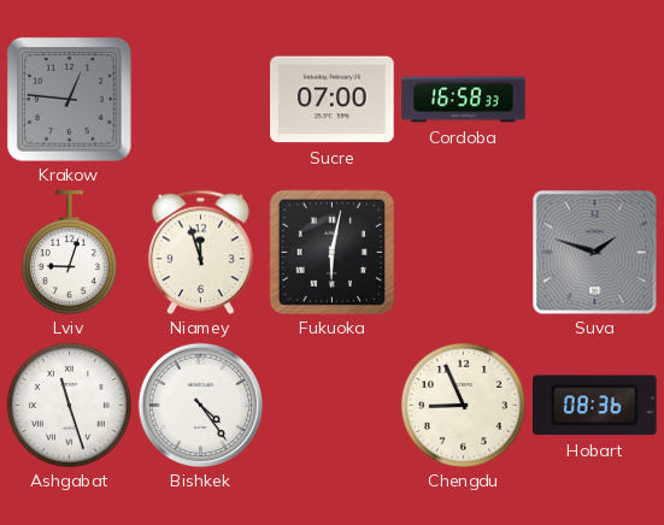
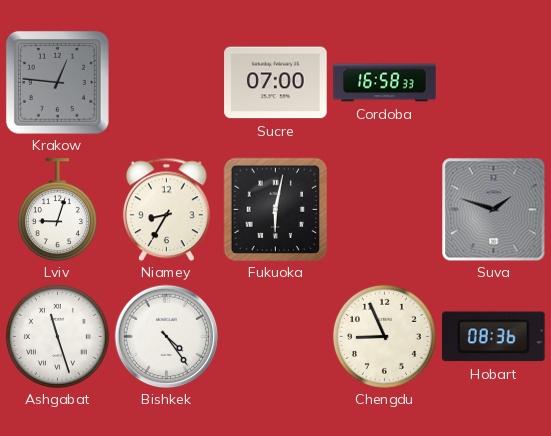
Niamey: 11:57 -> 8:35 (166, 209)
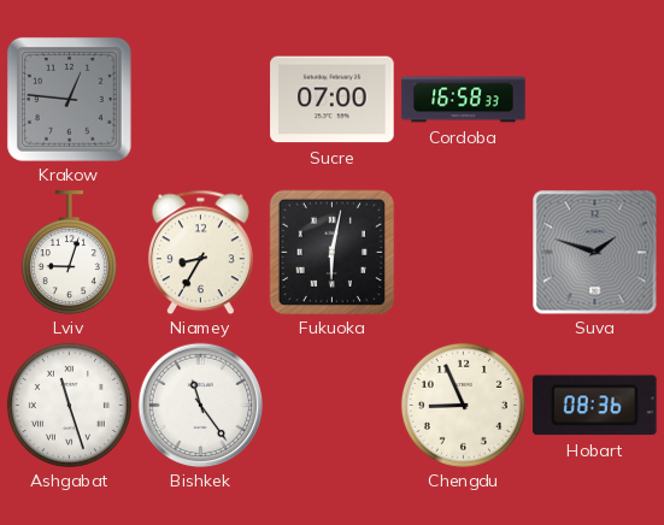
Bishkek: 4:24 -> 11:24 (200, 405)
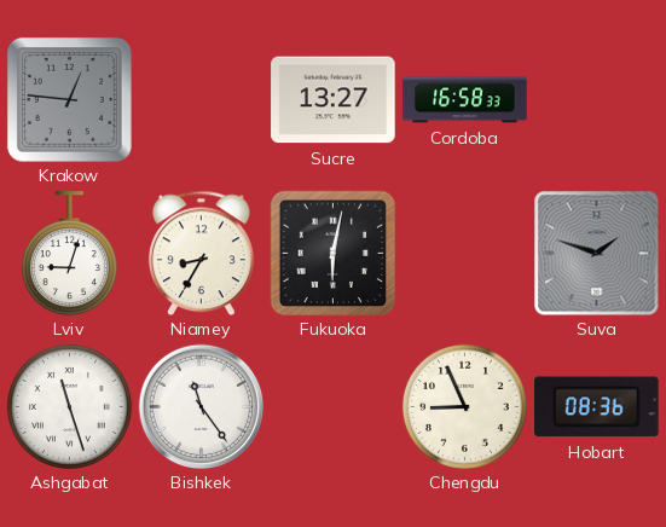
Sucre: 07:00 -> 13:27 (334, 100)
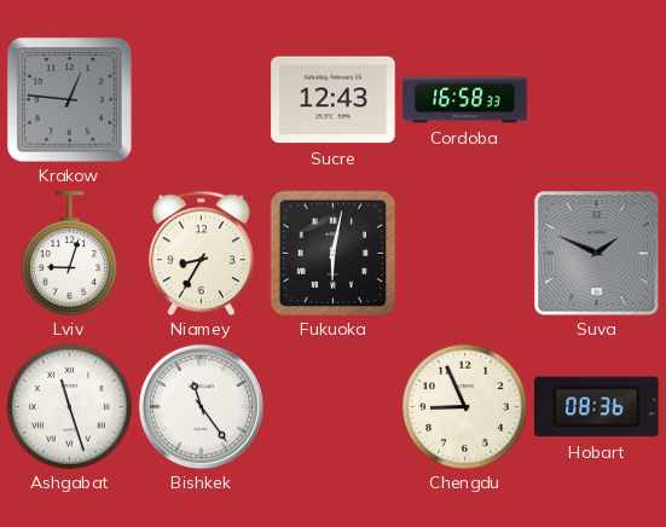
Sucre: 13:27 -> 12:43 (334, 100)
Suva: 1:48 -> 1:49 (596, 253)
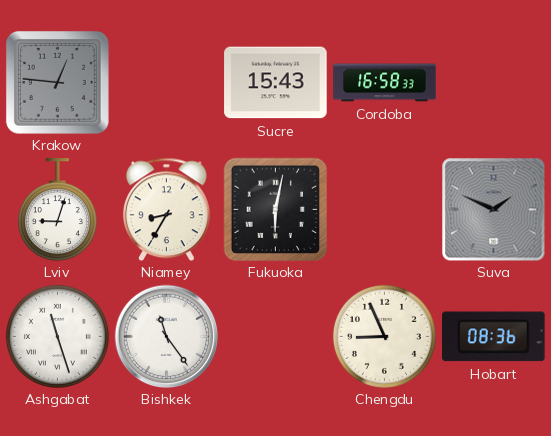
Sucre: 12:43 -> 15:43 (276, 83)
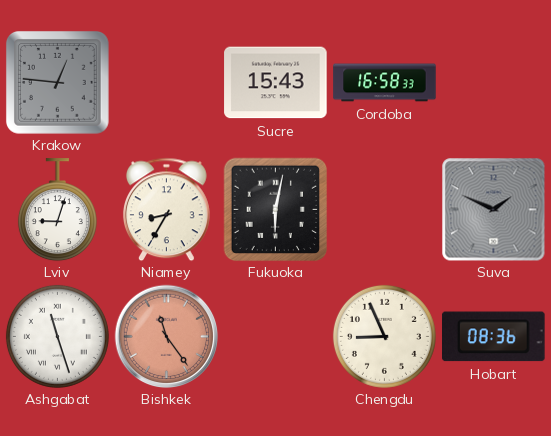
Bishkek dial: white -> salmon (166, 336)
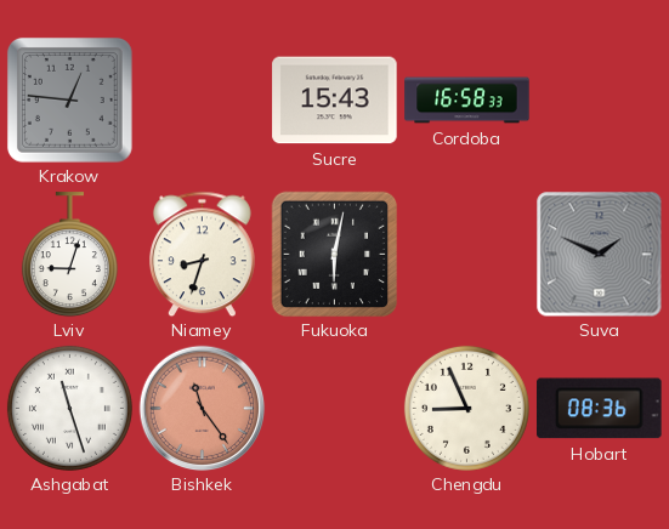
Niamey: 8:35 -> 8:33 (202, 254)
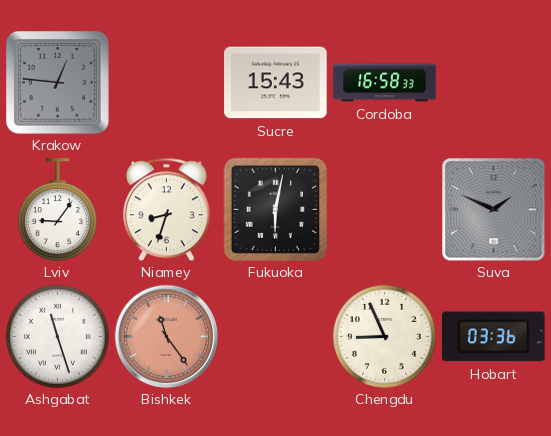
Lviv: 9:03 -> 9:06 (57, 210)
Hobart: 08:36 -> 03:36 (494, 337)
